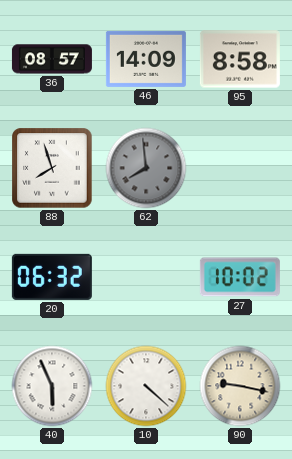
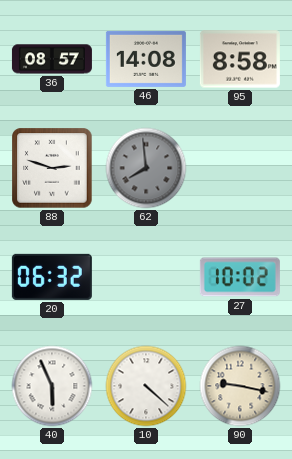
46: 14:09 -> 14:08 (146, 59)
88: 7:57 -> 2:48 (52, 168)
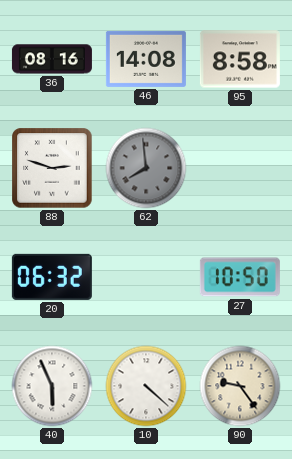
36: 08:57 -> 08:16 (52, 59)
27: 10:02 -> 10:50 (240, 277)
90: 9:17 -> 9:24 (240, 386)
